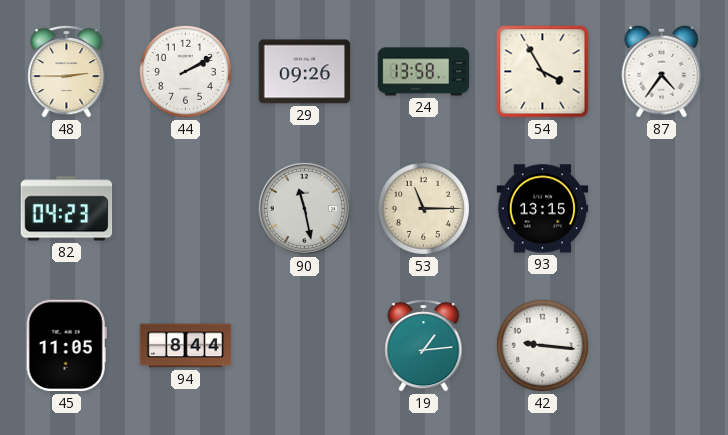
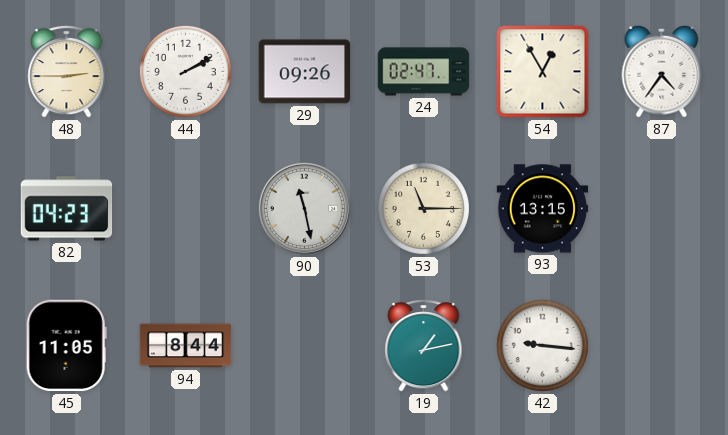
24: 13:58 -> 02:47 (424, 72)
54: 3:55 -> 12:55 (543, 72)
19: 1:14 -> 1:13 (424, 346)
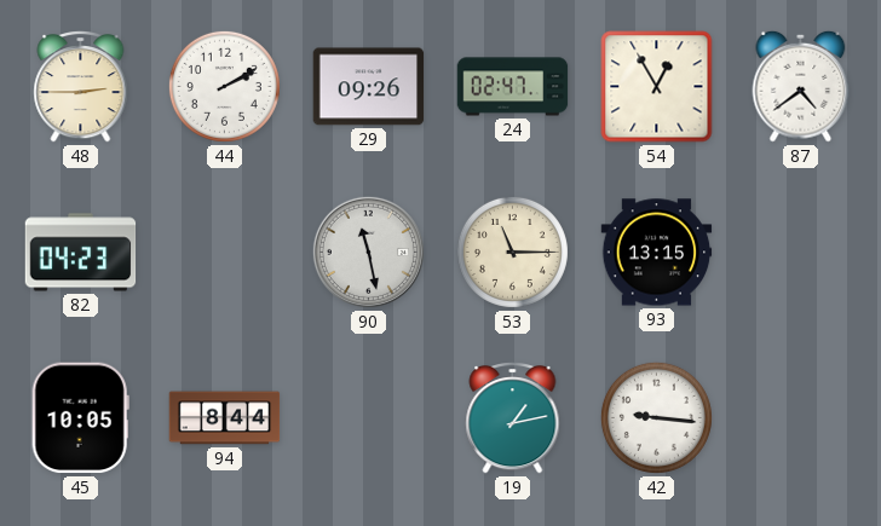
87: 4:36 -> 4:39 (801, 86)
45: 11:05 -> 10:05 (80, 418)
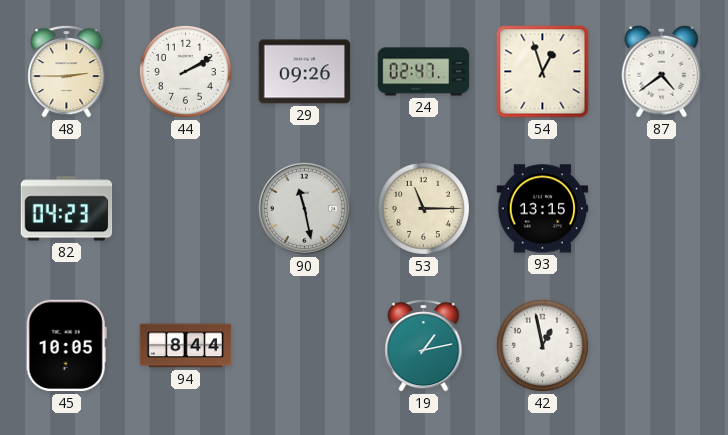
54: 12:55 -> 12:57 (543, 72)
42: 9:16 -> 12:58 (542, 345)
